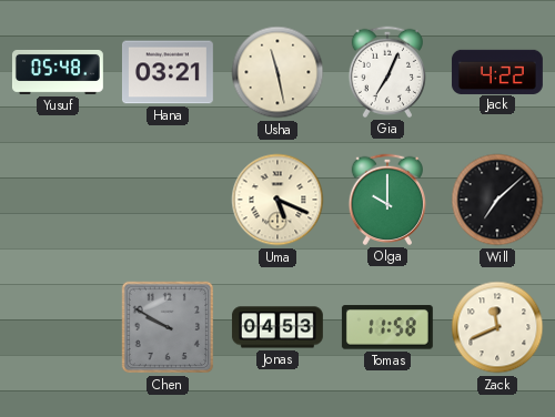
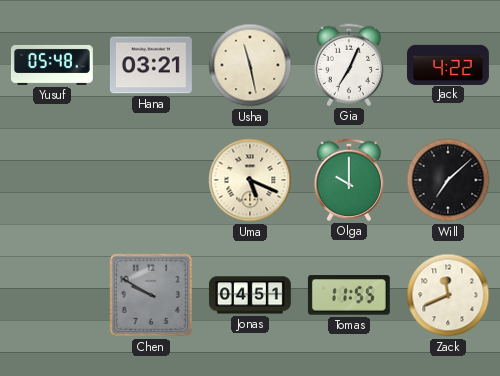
Jonas: 04:53 -> 04:51 (250, 295)
Tomas: 11:58 -> 11:55 (349, 295)
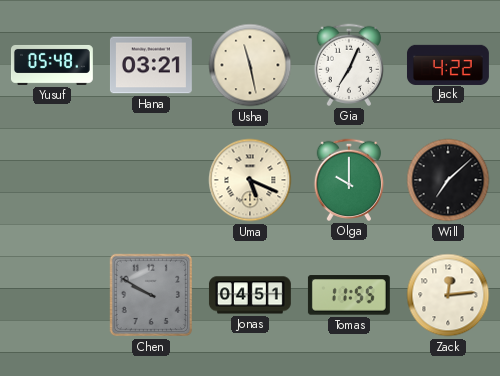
Zack: 11:41 -> 12:14 (448, 295)
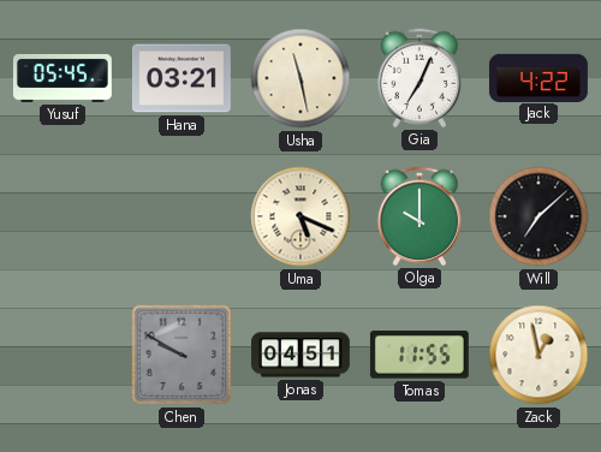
Yusuf: 05:48 -> 05:45 (63, 78)
Zack: 12:14 -> 12:58 (538, 355)
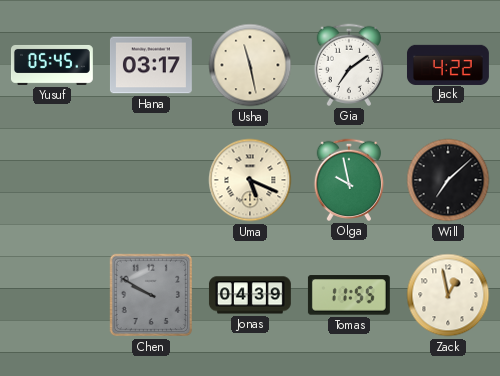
Hana: 03:21 -> 03:17 (151, 65)
Gia: 7:04 -> 7:09 (348, 65)
Olga: 10:00 -> 9:58 (348, 180)
Jonas: 04:51 -> 04:39 (250, 295)
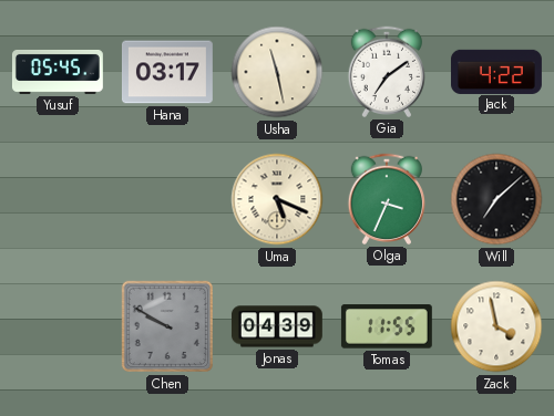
Olga: 9:58 -> 3:34 (386, 199)
Zack: 12:58 -> 3:58 (496, 326)
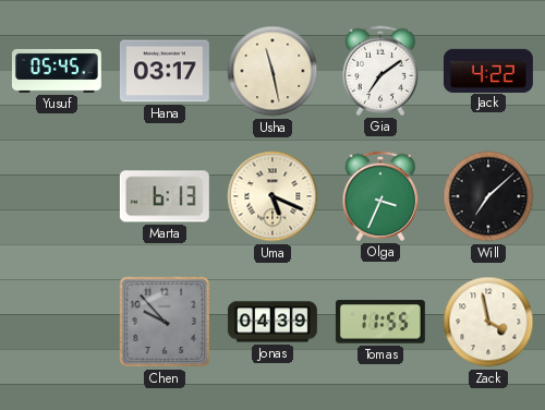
Marta: none -> 6:13 (165, 196)
Chen: 9:50 -> 9:53 (165, 322)
